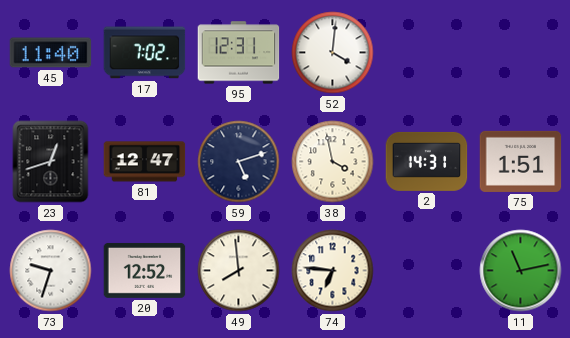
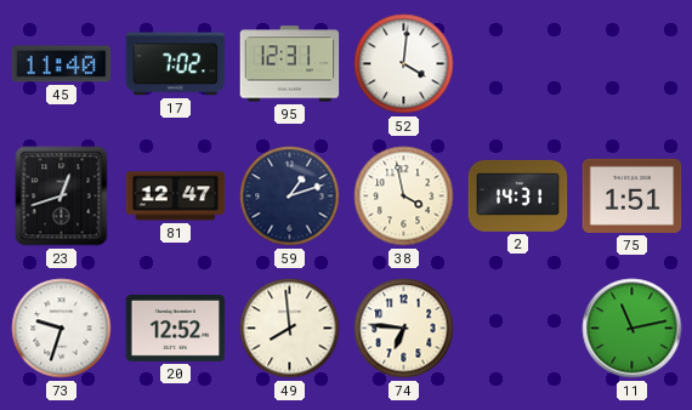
59: 5:12 -> 1:12 (290, 197)
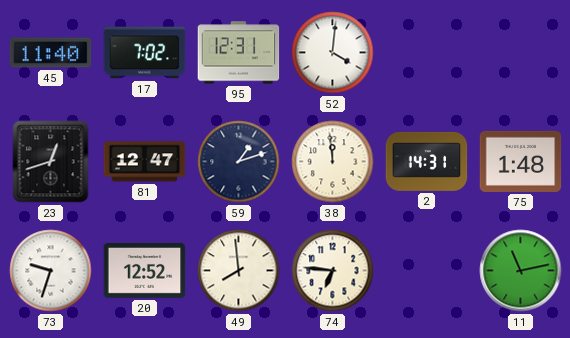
38: 3:58 -> 11:59 (333, 162)
75: 1:51 -> 1:48 (521, 161)
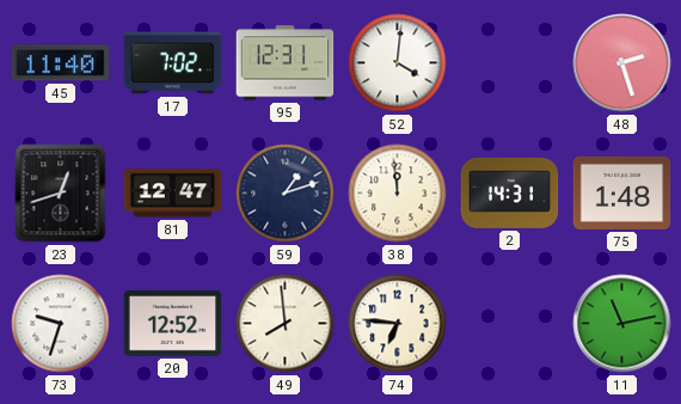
48: none -> 2:27 (622, 63)
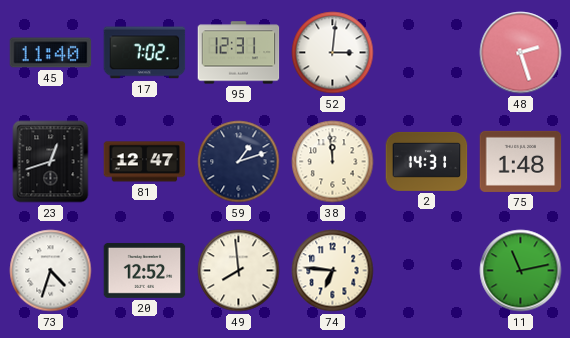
52: 4:01 -> 3:01 (333, 53)
73: 9:33 -> 4:33 (51, 271)
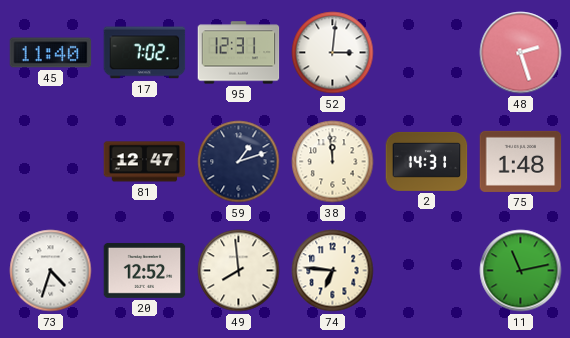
23: 12:42 -> none (51, 162)
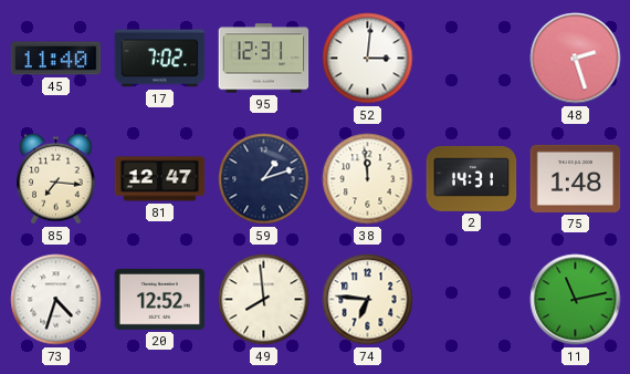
85: none -> 7:16 (56, 178)
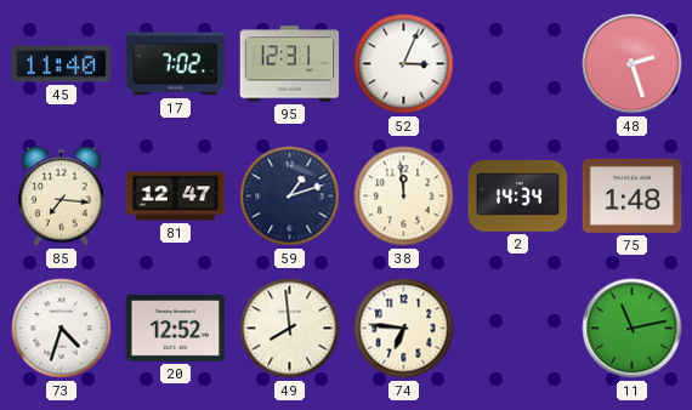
52: 3:01 -> 3:04 (404, 64)
2: 14:31 -> 14:34 (518, 195)
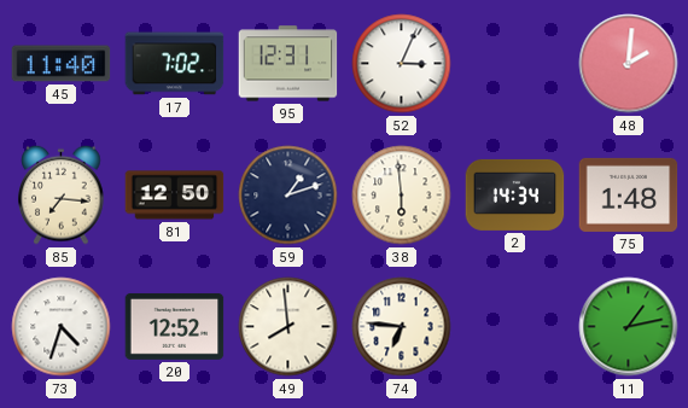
48: 2:27 -> 2:01 (629, 64)
81: 12:47 -> 12:50 (175, 196)
38: 11:59 -> 5:59 (402, 196)
11: 11:13 -> 1:13 (629, 327)
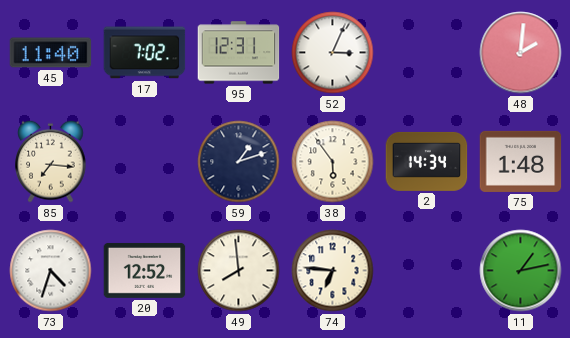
81: 12:50 -> none (175, 196)
38: 5:59 -> 5:54 (333, 162)
